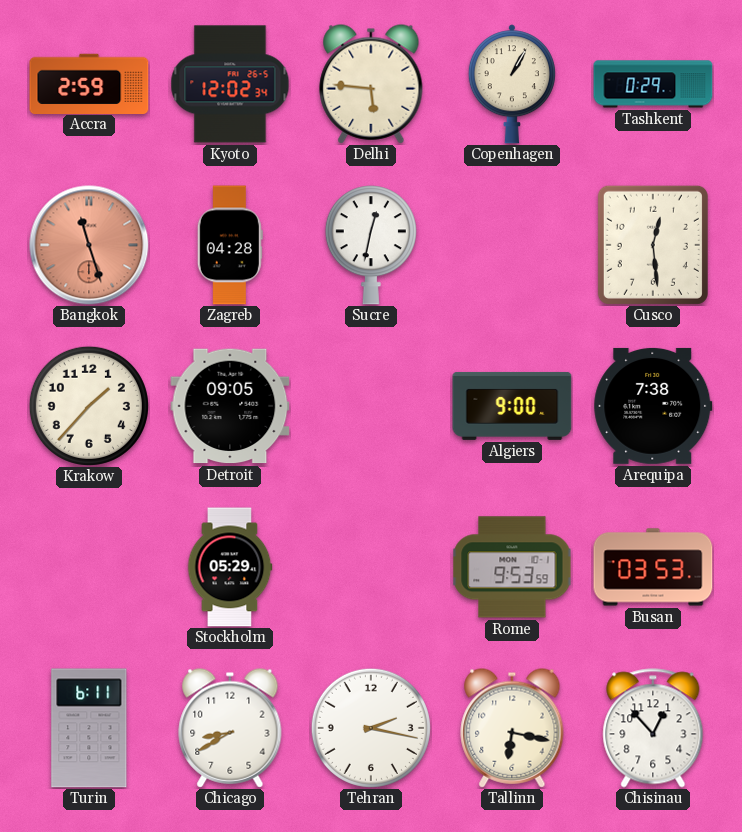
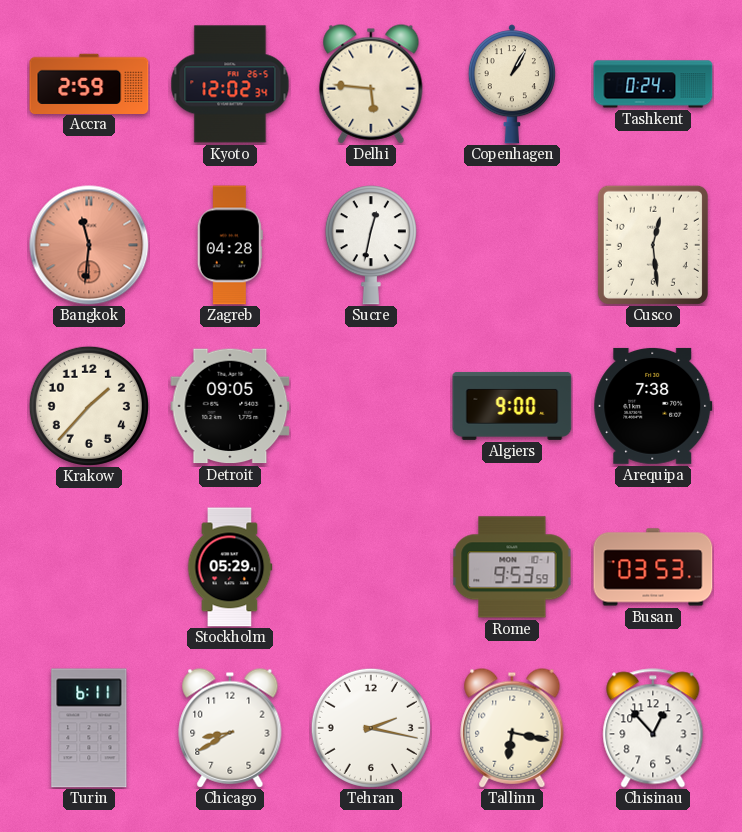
Tashkent: 0:29 -> 0:24 (653, 84)
Bangkok: 11:27 -> 11:31 (89, 245)
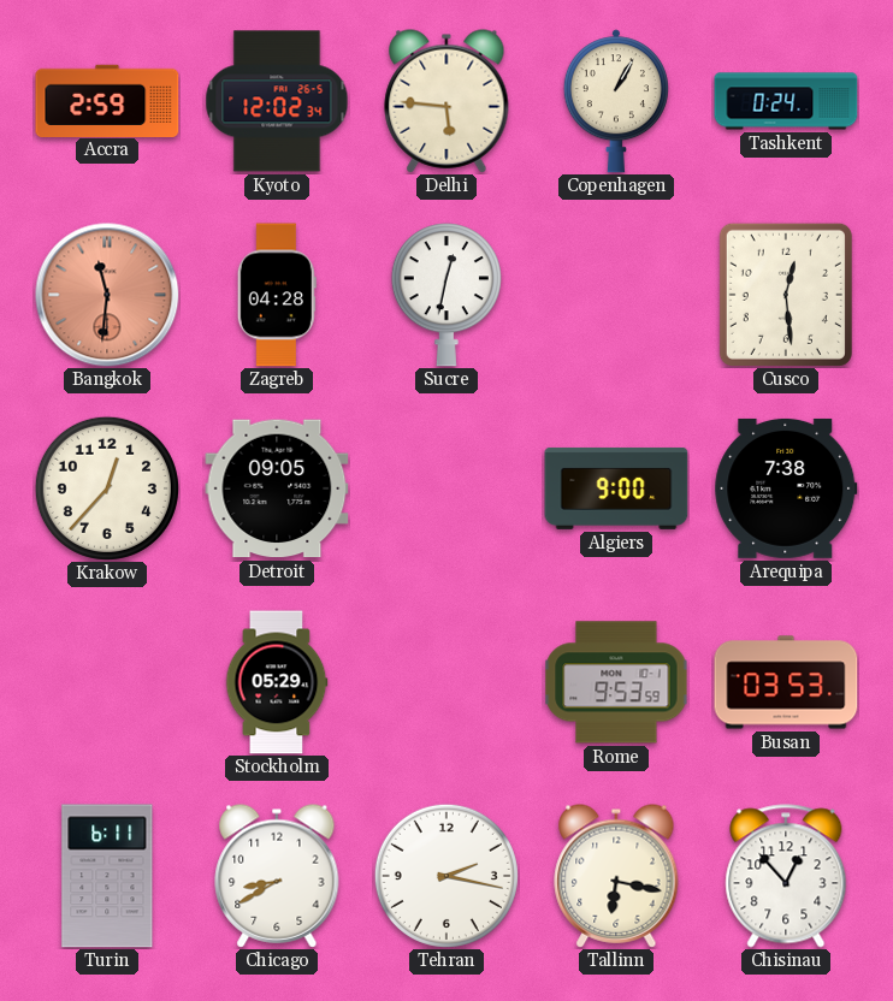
Krakow: 1:37 -> 12:37 (107, 488)
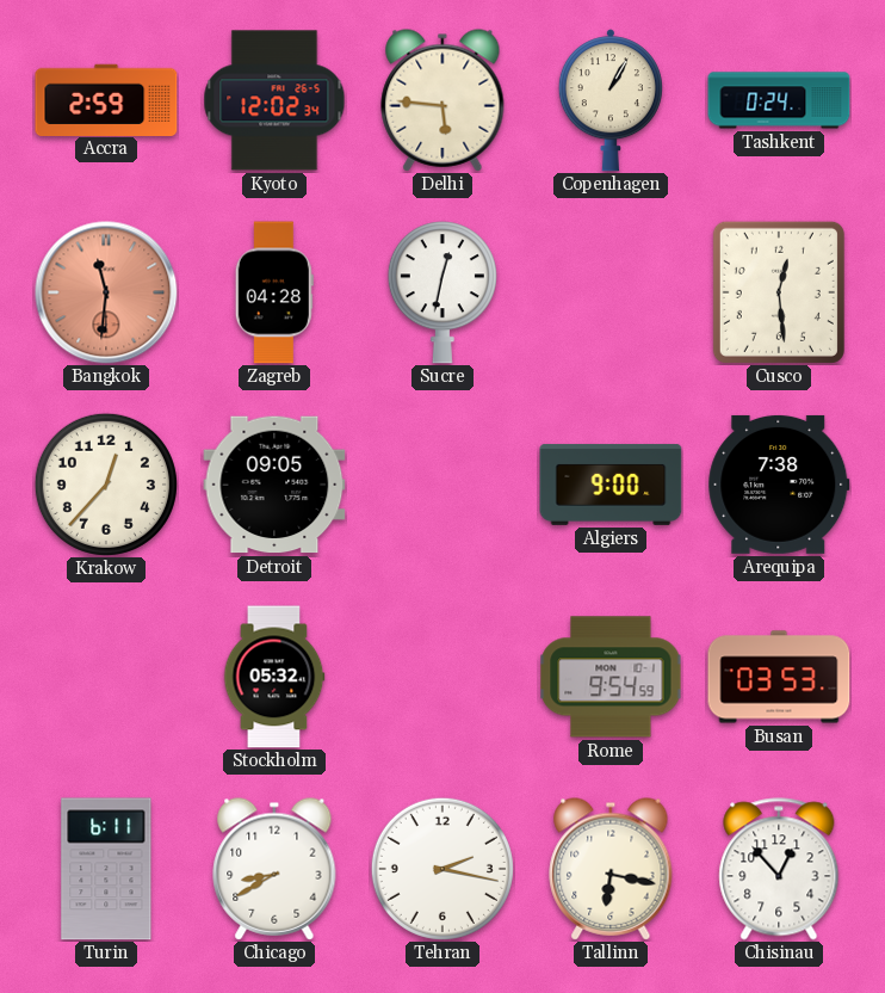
Stockholm: 05:29 -> 05:32 (274, 677)
Rome: 9:53 -> 9:54 (611, 677)
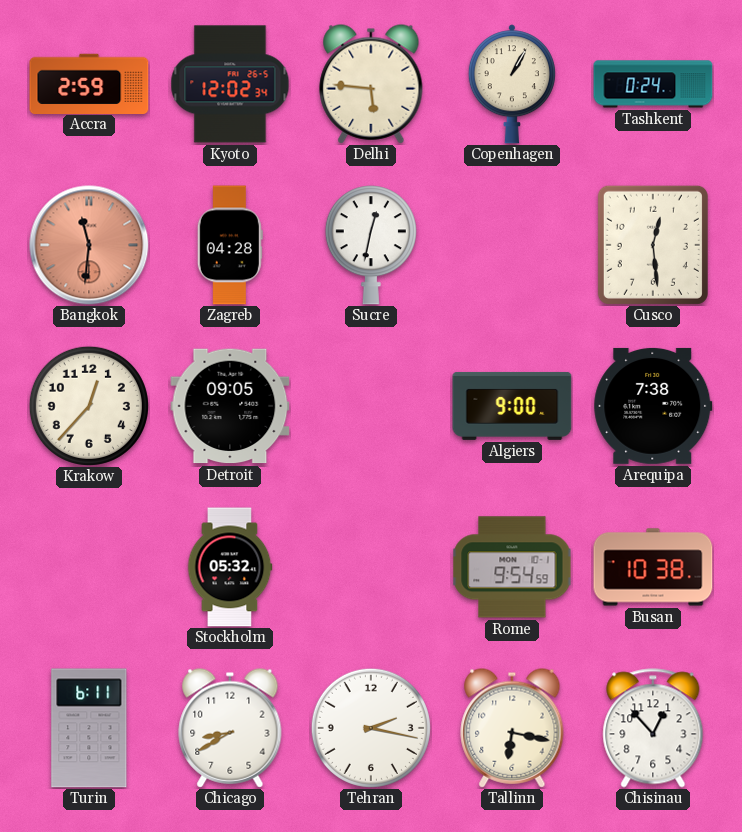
Busan: 03:53 -> 10:38 (653, 567)
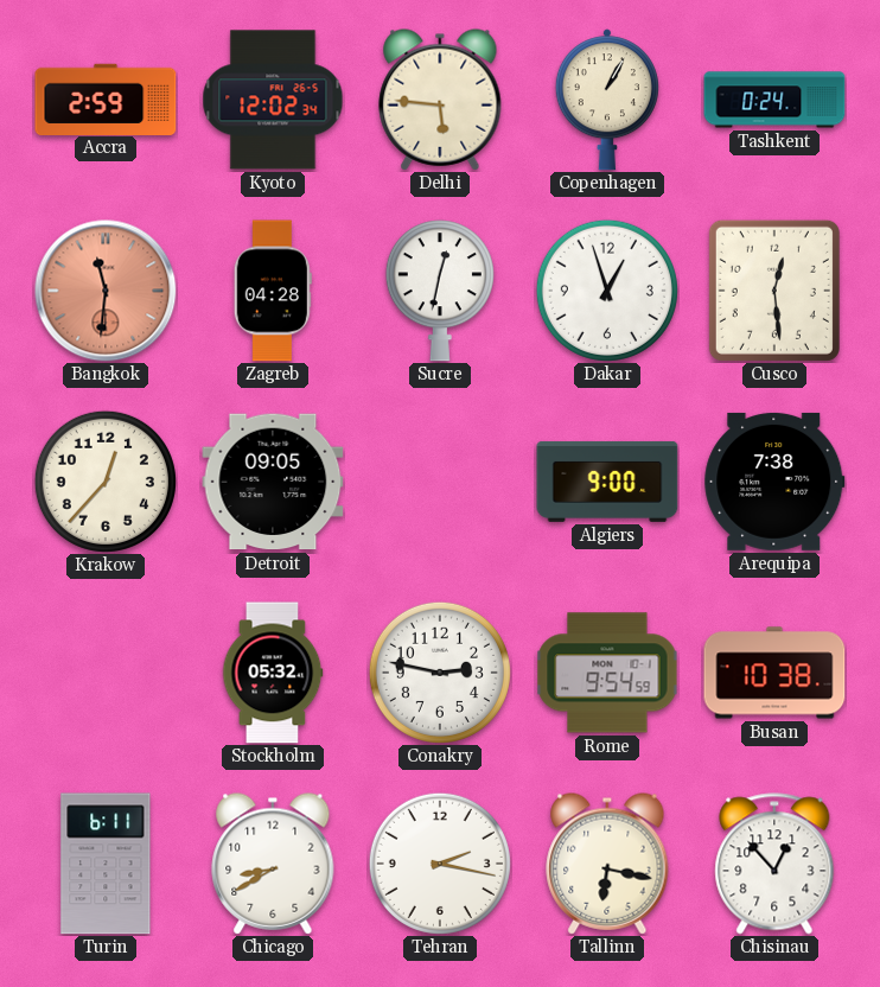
Dakar: none -> 12:57 (607, 291)
Conakry: none -> 2:47 (440, 673)
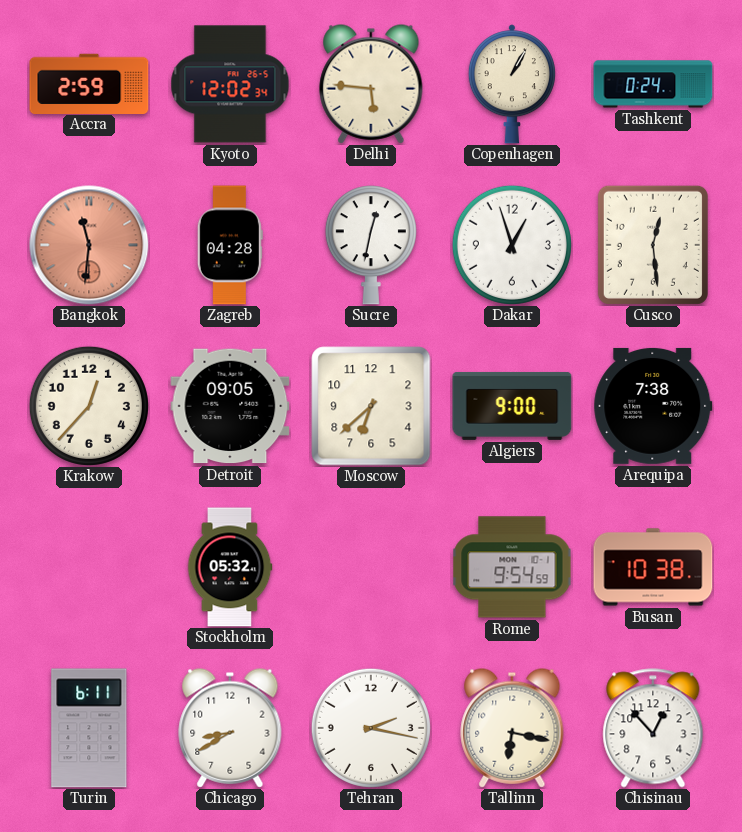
Moscow: none -> 6:38 (371, 406)
Conakry: 2:47 -> none (440, 673)
